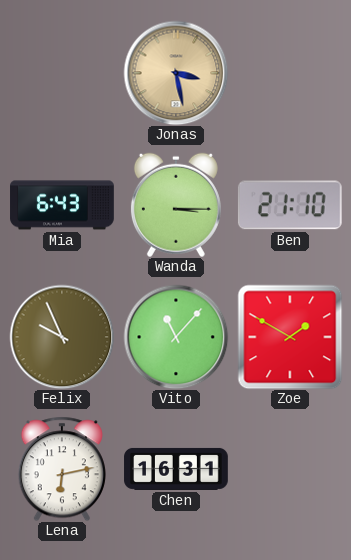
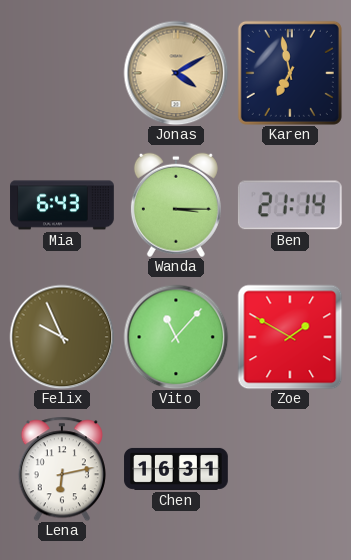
Jonas: 3:28 -> 4:10 (176, 73)
Karen: none -> 6:58 (290, 73)
Ben: 21:10 -> 21:14 (290, 205)
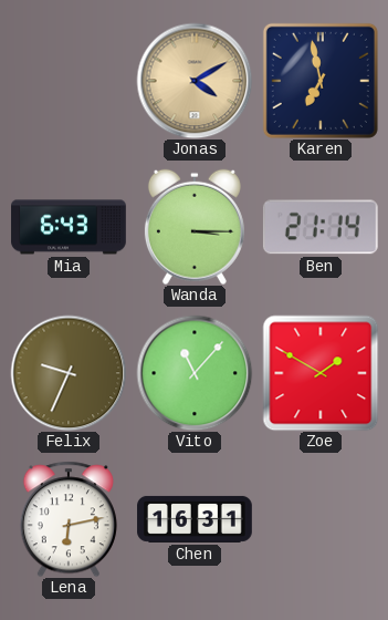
Felix: 9:56 -> 9:34 (69, 373)
